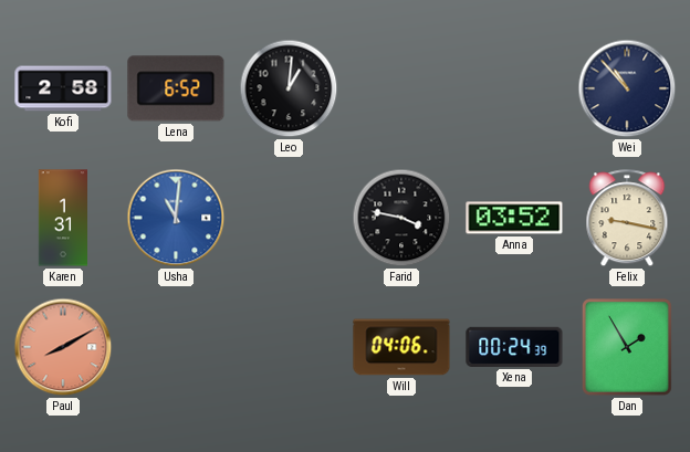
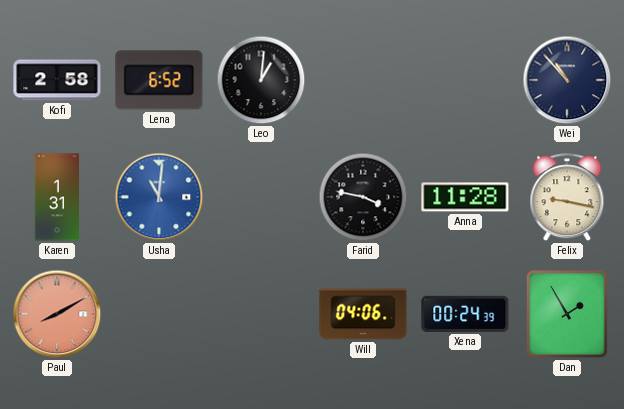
Anna: 03:52 -> 11:28 (465, 197)
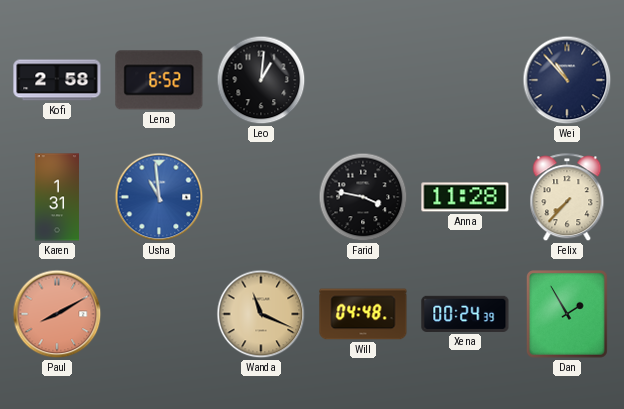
Usha: 11:01 -> 10:59 (159, 197)
Felix: 9:17 -> 7:37 (567, 198)
Wanda: none -> 11:19 (261, 314)
Will: 04:06 -> 04:48 (363, 314)
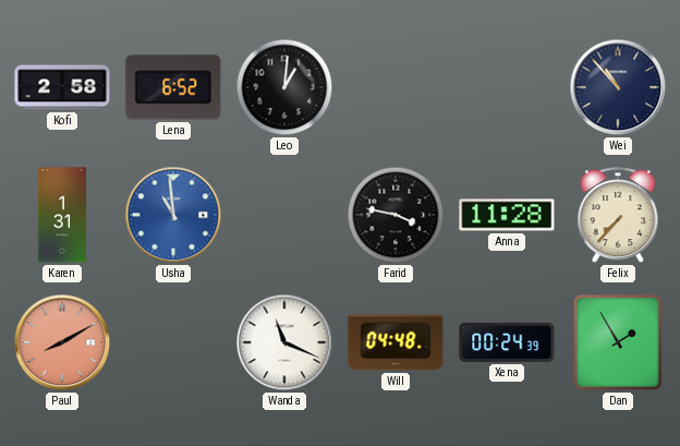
Wanda dial: champagne -> white (284, 342)
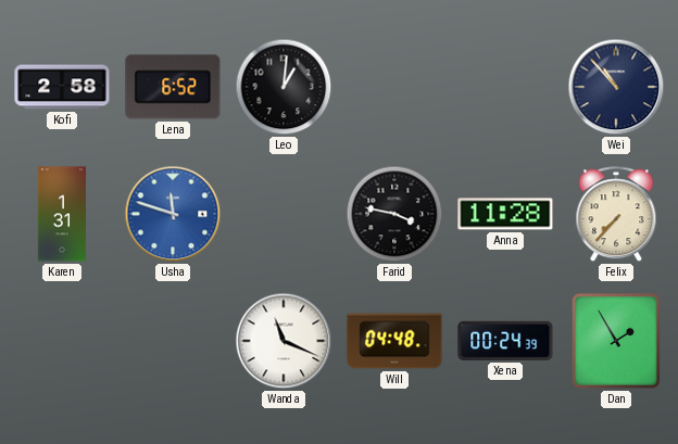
Usha: 10:59 -> 11:48 (173, 214)
Paul: 8:10 -> none (62, 342)
